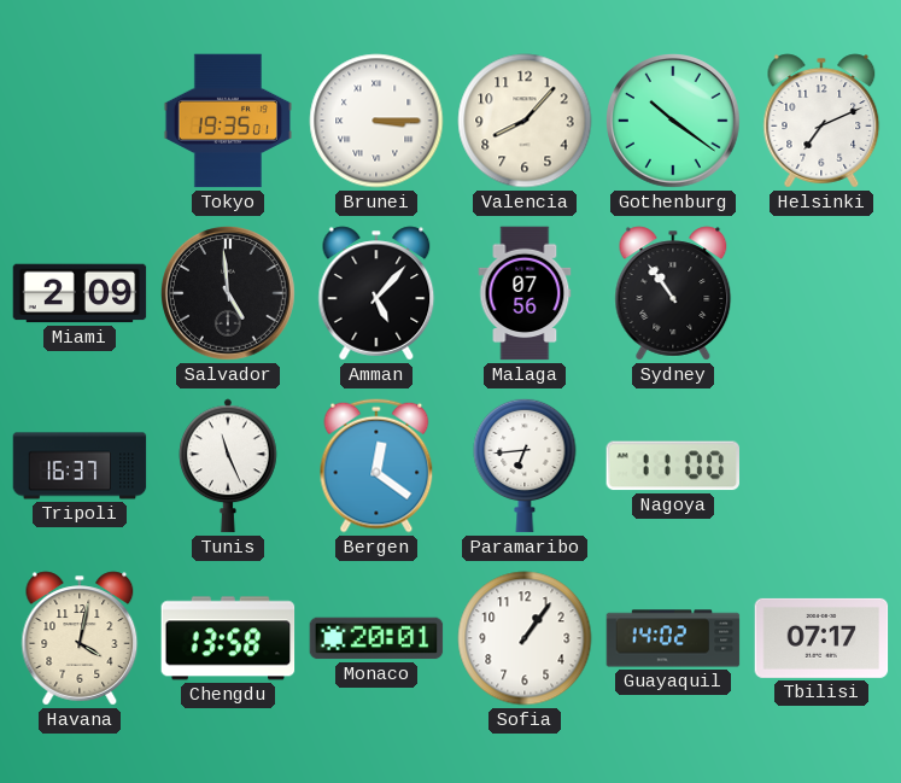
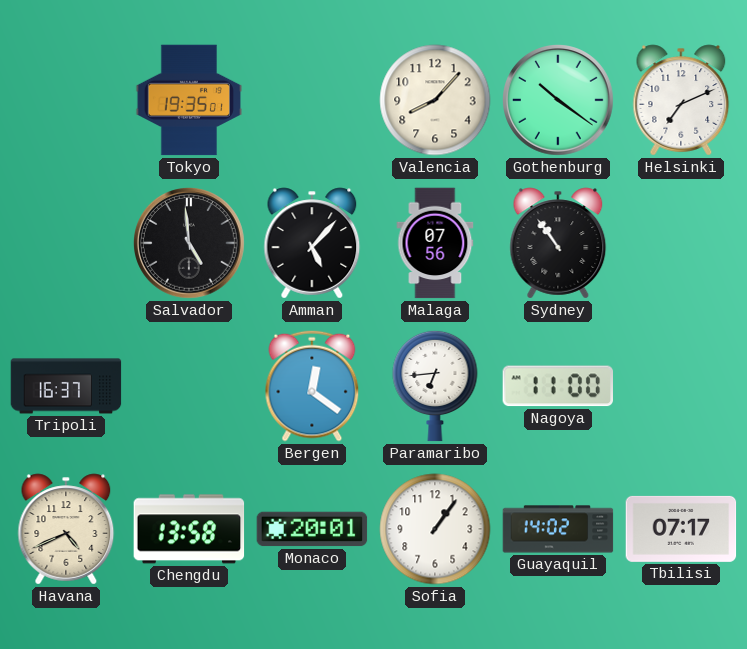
Brunei: 3:15 -> none (376, 121)
Miami: 2:09 -> none (80, 293)
Tunis: 11:26 -> none (229, 466)
Havana: 4:02 -> 4:41 (66, 529)
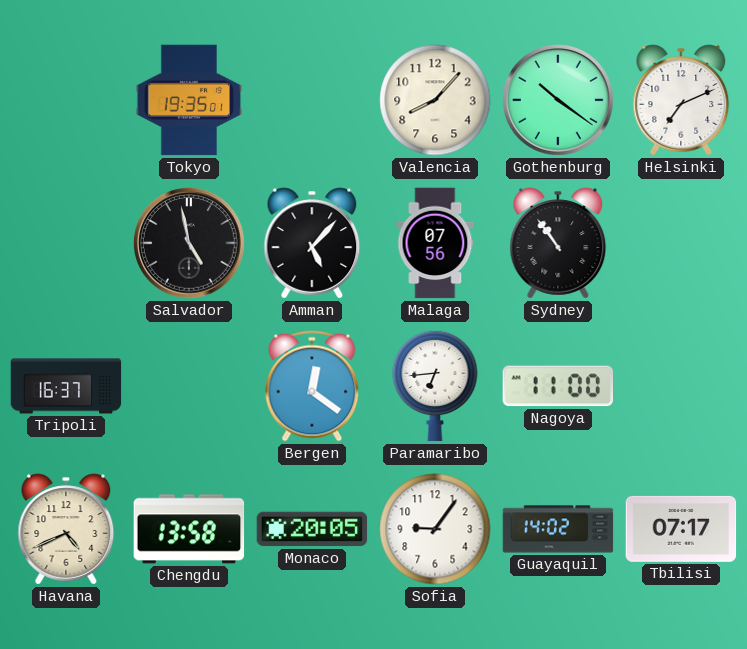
Salvador: 4:59 -> 4:58 (190, 244)
Monaco: 20:01 -> 20:05 (312, 529)
Sofia: 1:06 -> 9:06 (435, 529)
